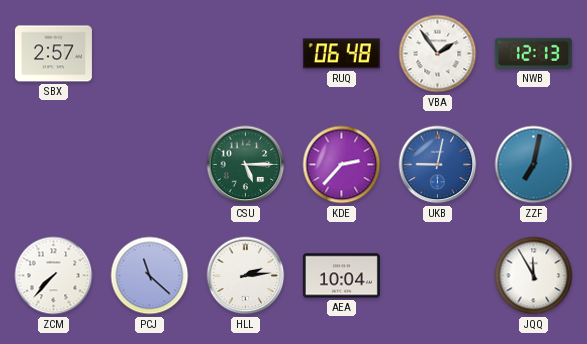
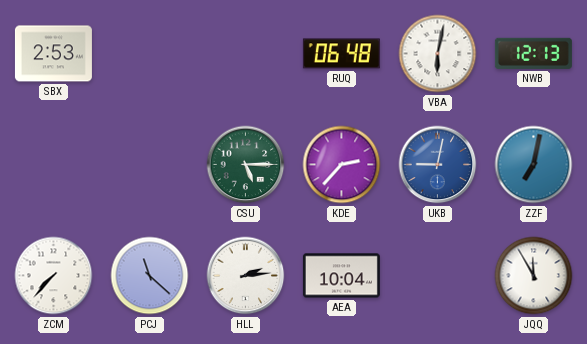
SBX: 2:57 -> 2:53 (53, 54)
VBA: 1:54 -> 6:02 (438, 54)
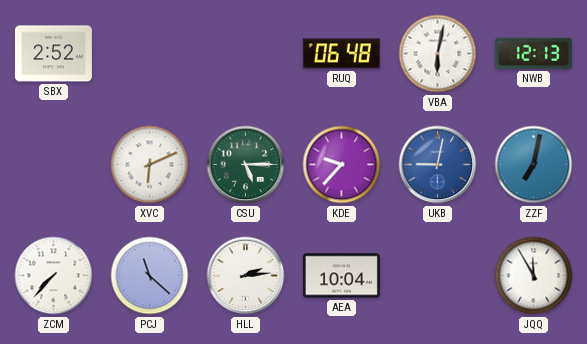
SBX: 2:53 -> 2:52 (53, 54)
XVC: none -> 6:11 (150, 165)
KDE: 2:37 -> 9:37 (342, 165)
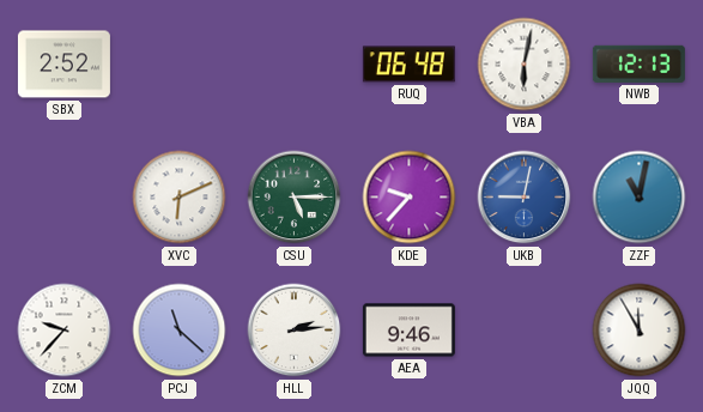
ZZF: 7:02 -> 11:02 (640, 198)
ZCM: 7:37 -> 9:37 (65, 331)
AEA: 10:04 -> 9:46 (408, 331)
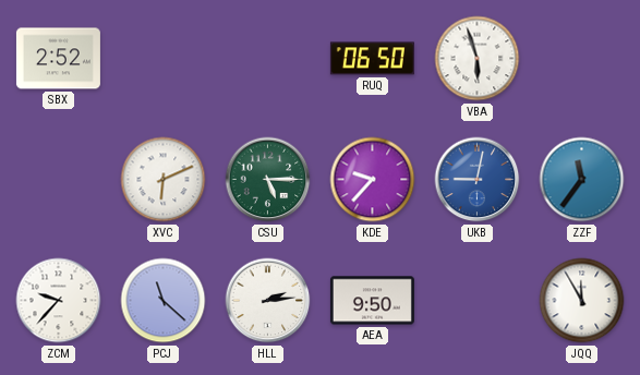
RUQ: 06:48 -> 06:50 (372, 59)
VBA: 6:02 -> 5:57 (478, 59)
NWB: 12:13 -> none (638, 63)
ZZF: 11:02 -> 11:36 (582, 180)
AEA: 9:46 -> 9:50 (372, 301)
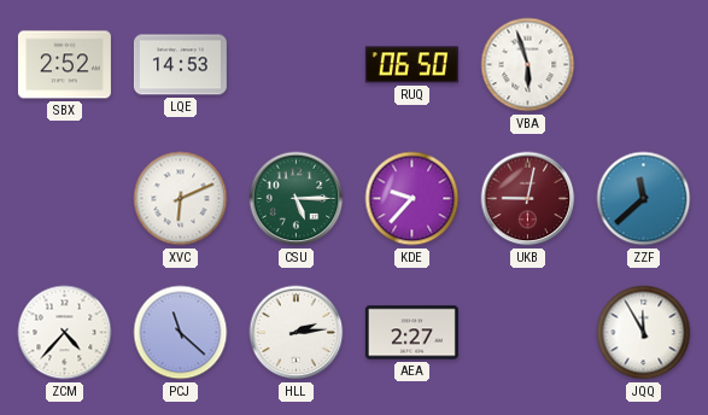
LQE: none -> 14:53 (180, 65)
UKB dial: blue -> burgundy (528, 199)
ZZF: 11:36 -> 11:38 (644, 199)
ZCM: 9:37 -> 4:37 (65, 333)
AEA: 9:50 -> 2:27 (411, 333)
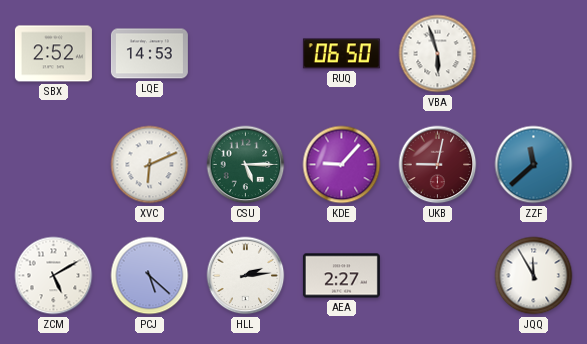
KDE: 9:37 -> 9:07 (342, 165)
ZCM: 4:37 -> 5:10 (54, 276)
PCJ: 11:22 -> 5:22 (150, 276)
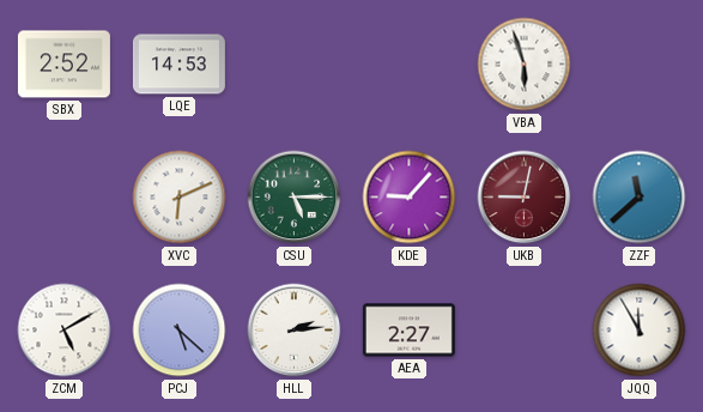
RUQ: 06:50 -> none (341, 54)
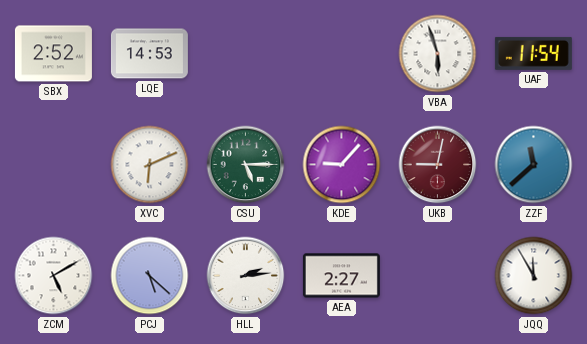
UAF: none -> 11:54 (533, 53)
